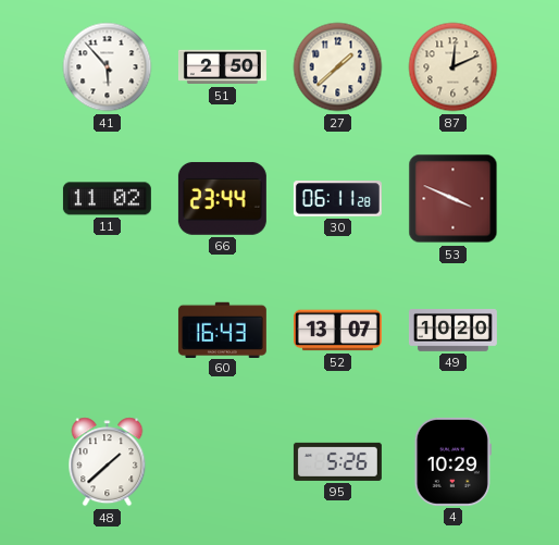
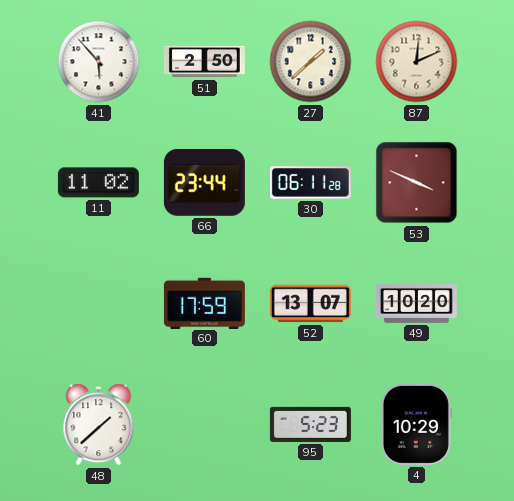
60: 16:43 -> 17:59 (204, 303)
95: 5:26 -> 5:23 (310, 424)
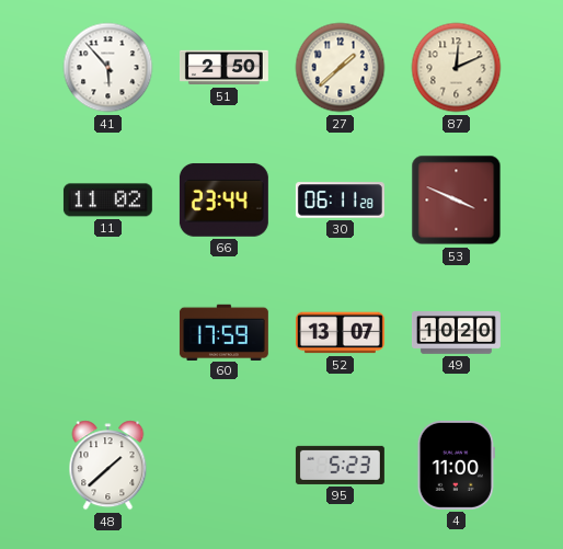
4: 10:29 -> 11:00 (456, 465)
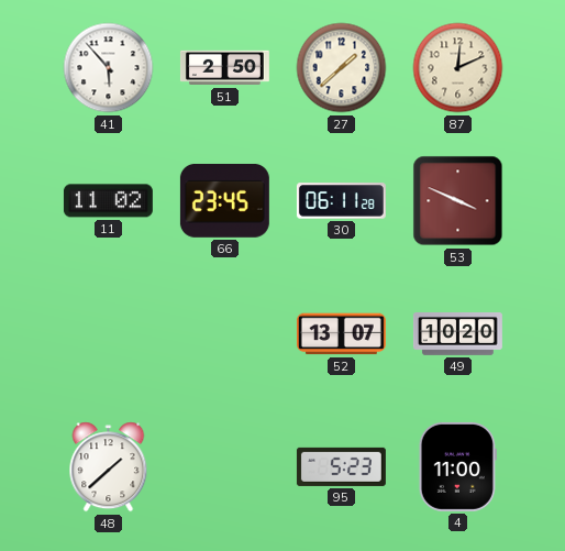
66: 23:44 -> 23:45 (224, 200)
60: 17:59 -> none (223, 332)
